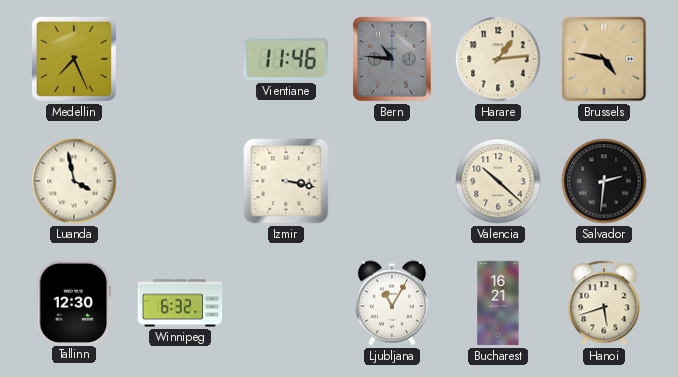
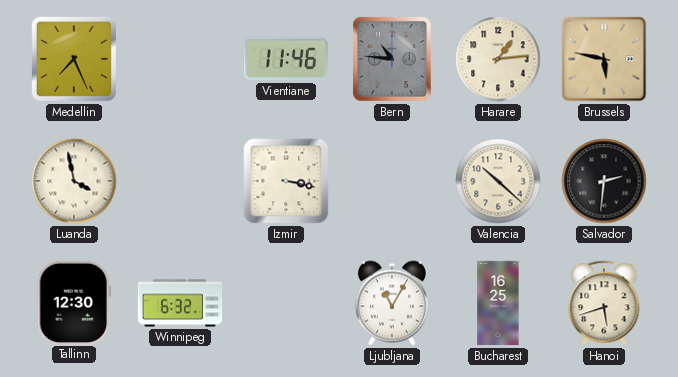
Brussels: 4:47 -> 5:47 (604, 59)
Bucharest: 16:21 -> 16:25 (498, 303)
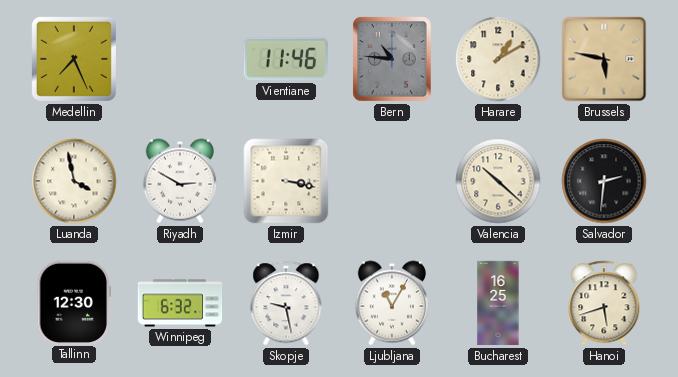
Harare: 1:14 -> 1:10 (498, 59)
Riyadh: none -> 2:50 (180, 181)
Skopje: none -> 9:28 (286, 303)
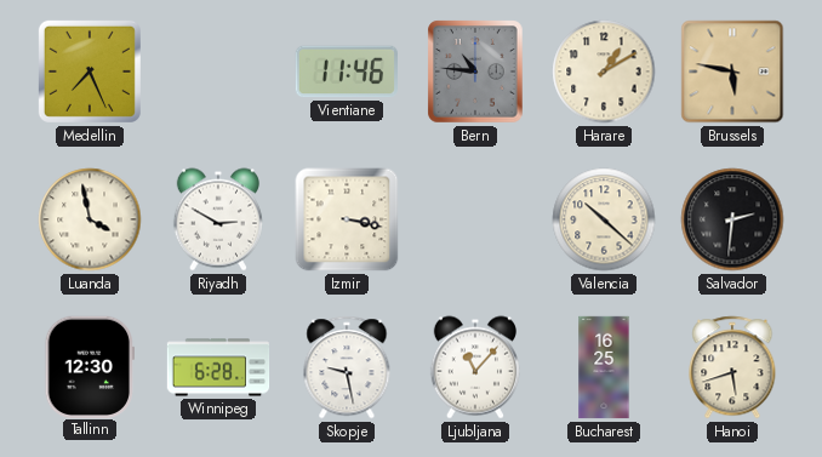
Winnipeg: 6:32 -> 6:28 (218, 367)
Ljubljana: 11:05 -> 11:07 (475, 367)
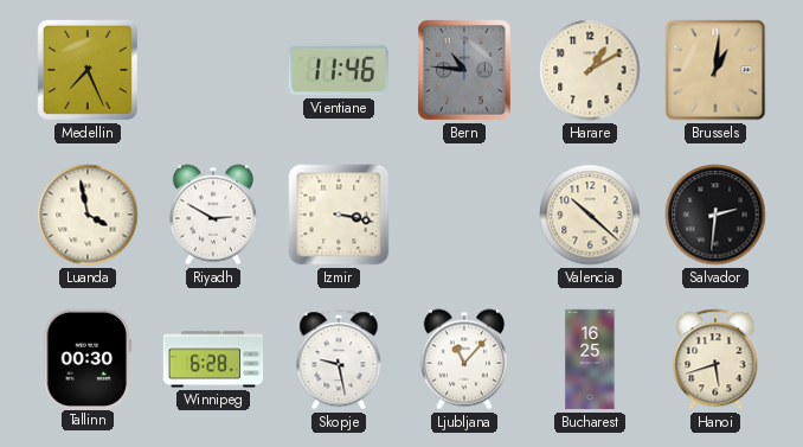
Brussels: 5:47 -> 1:01 (715, 70)
Tallinn: 12:30 -> 00:30 (86, 358)
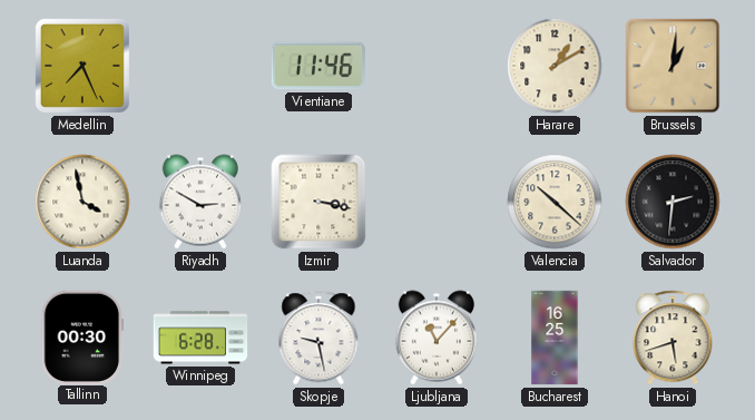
Bern: 10:46 -> none (464, 70)
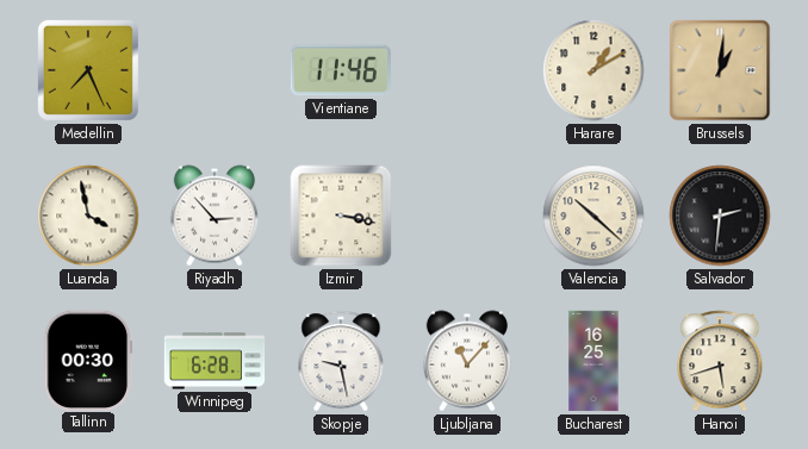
Riyadh: 2:50 -> 2:53 (215, 216)
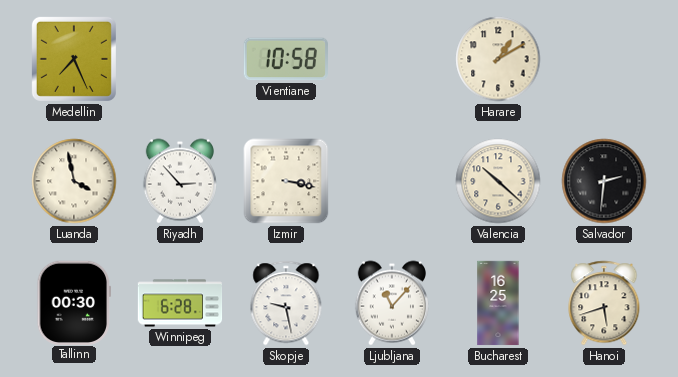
Vientiane: 11:46 -> 10:58 (286, 59)
Brussels: 1:01 -> none (720, 70)
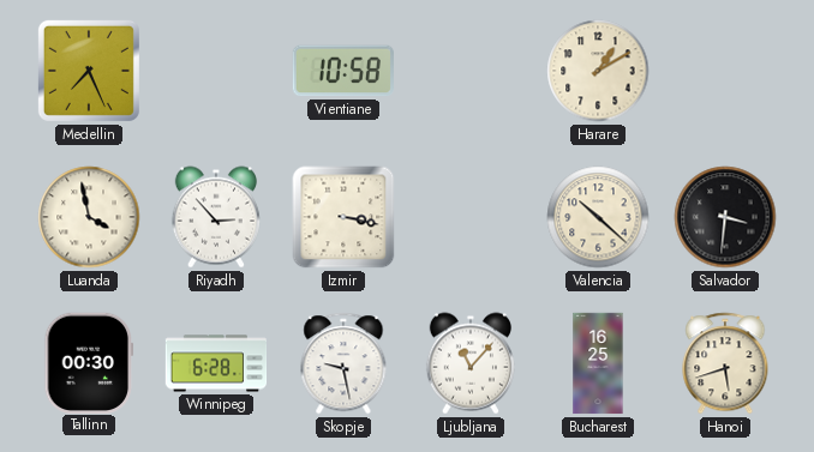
Salvador: 2:31 -> 3:31 (725, 217)
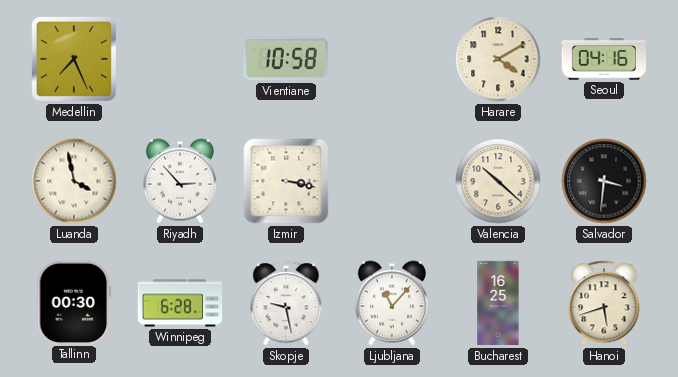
Harare: 1:10 -> 4:10 (498, 59)
Seoul: none -> 04:16 (603, 59)
